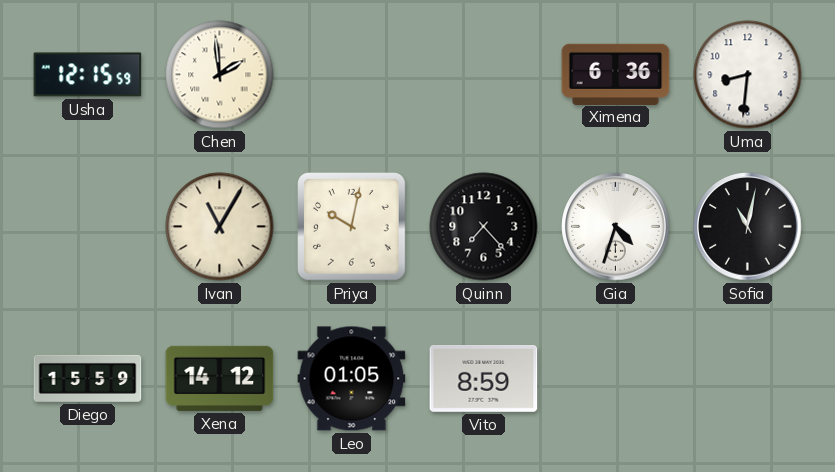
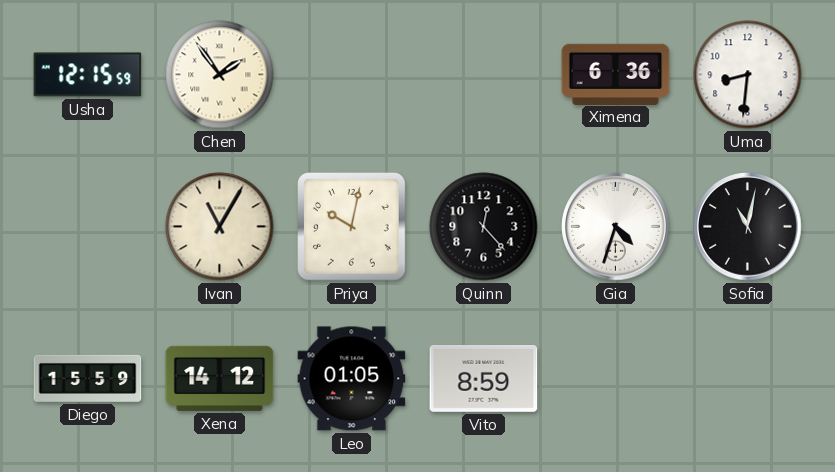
Chen: 1:59 -> 1:54 (220, 75)
Quinn: 7:23 -> 12:23 (484, 227)
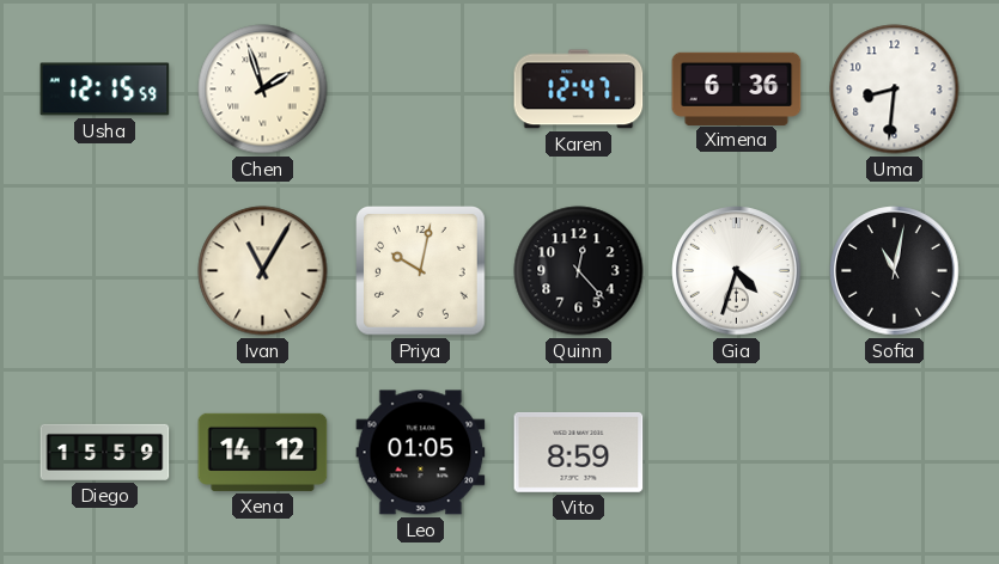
Chen: 1:54 -> 1:57 (263, 90)
Karen: none -> 12:47 (579, 90)
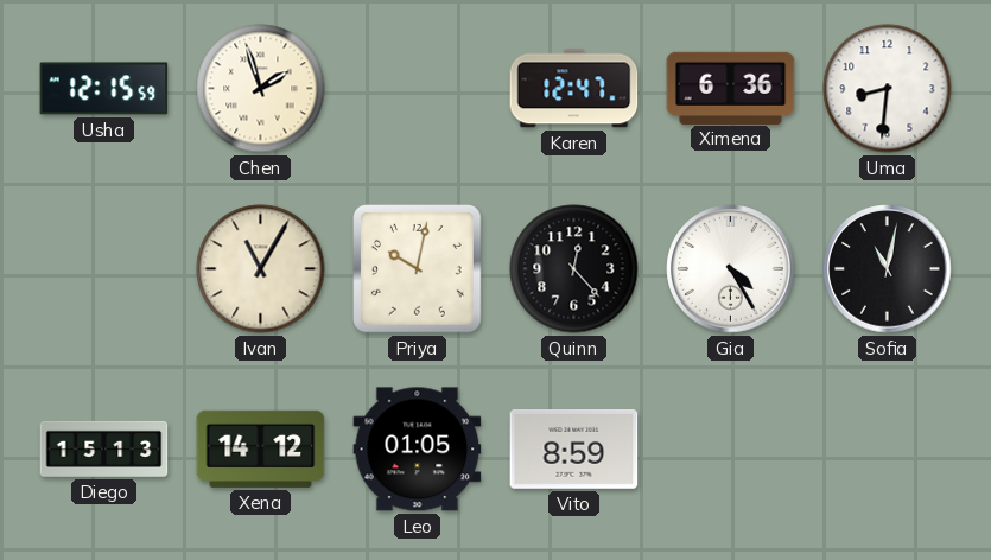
Gia: 4:33 -> 4:25 (731, 269)
Diego: 15:59 -> 15:13 (104, 448)
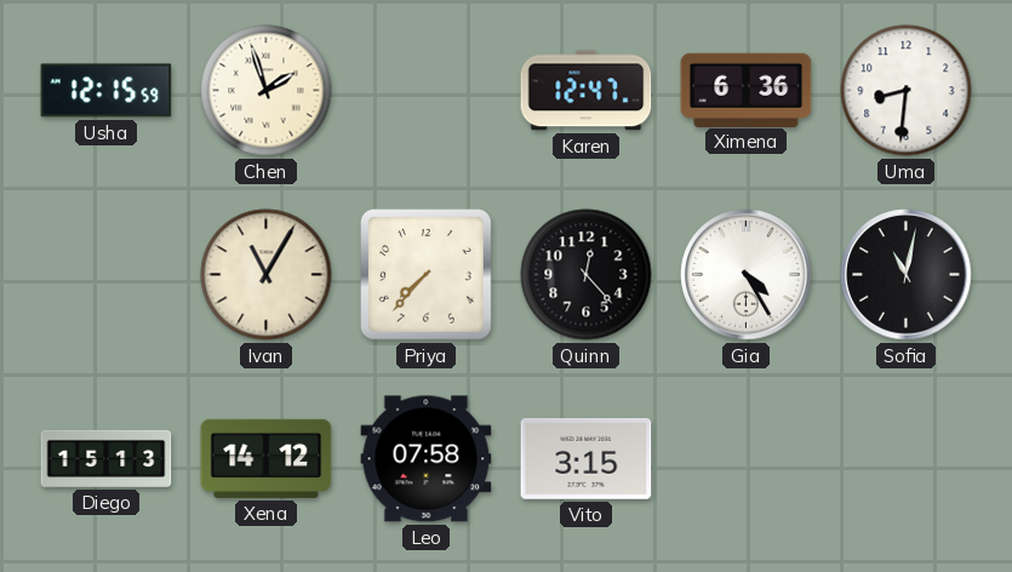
Priya: 10:02 -> 7:37 (427, 275)
Leo: 01:05 -> 07:58 (427, 459)
Vito: 8:59 -> 3:15 (587, 458)
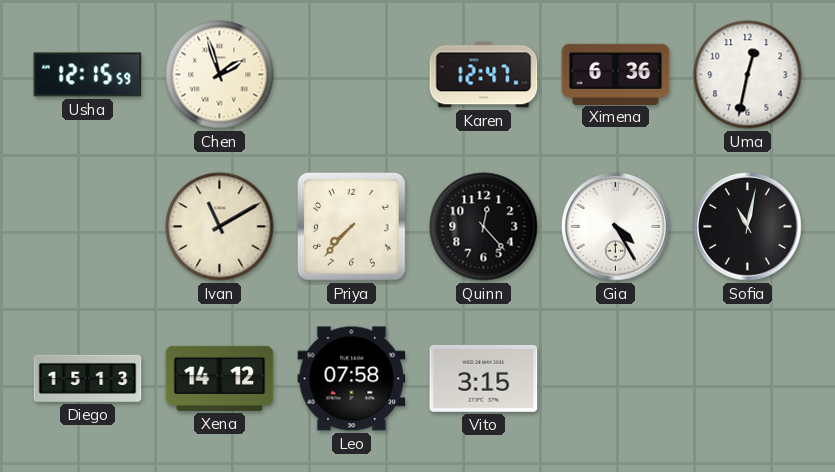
Uma: 8:31 -> 12:32 (748, 75)
Ivan: 11:05 -> 11:10 (220, 227)
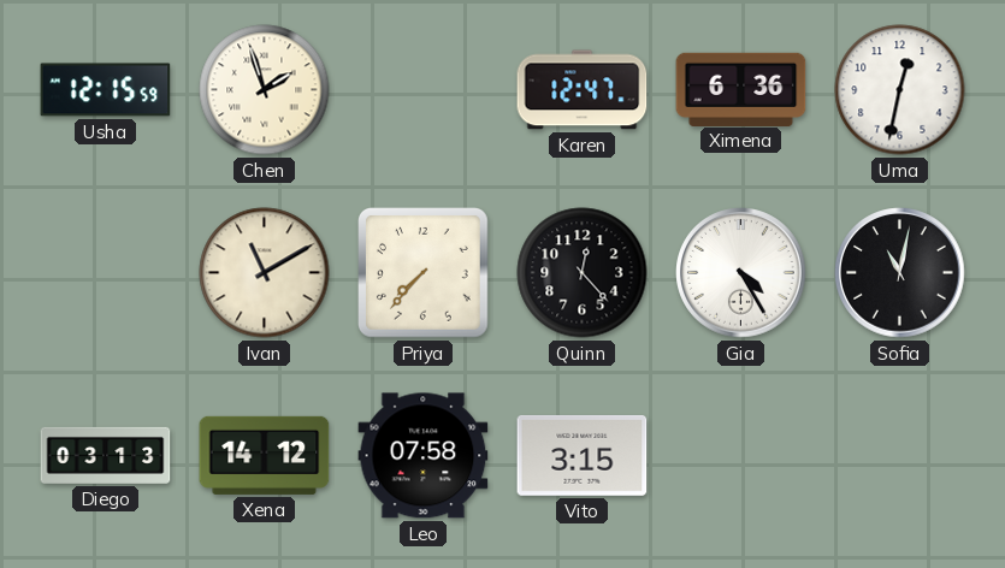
Diego: 15:13 -> 03:13 (106, 455)
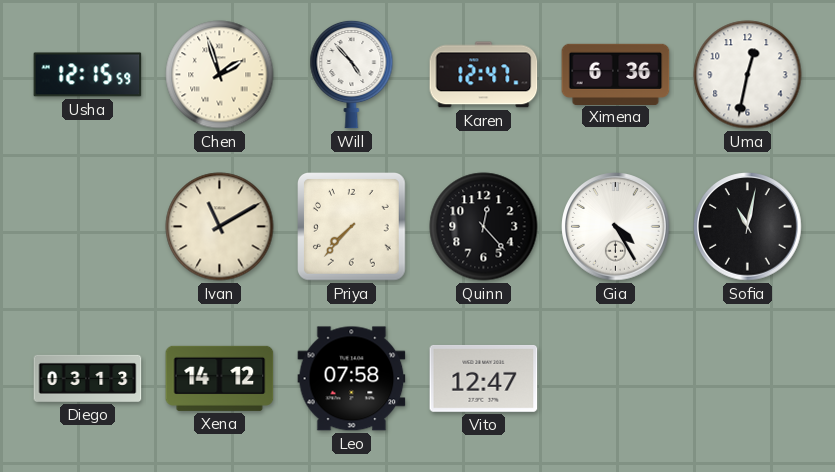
Will: none -> 4:53 (352, 74)
Vito: 3:15 -> 12:47 (484, 378)
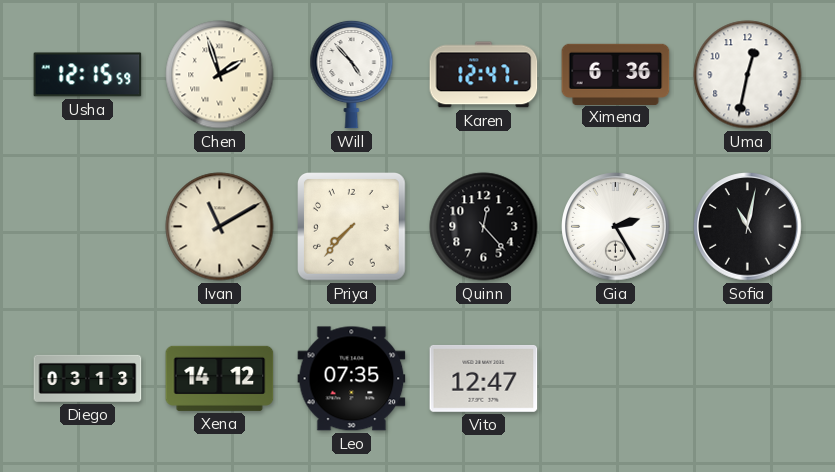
Gia: 4:25 -> 2:25 (616, 227)
Leo: 07:58 -> 07:35 (352, 379)
